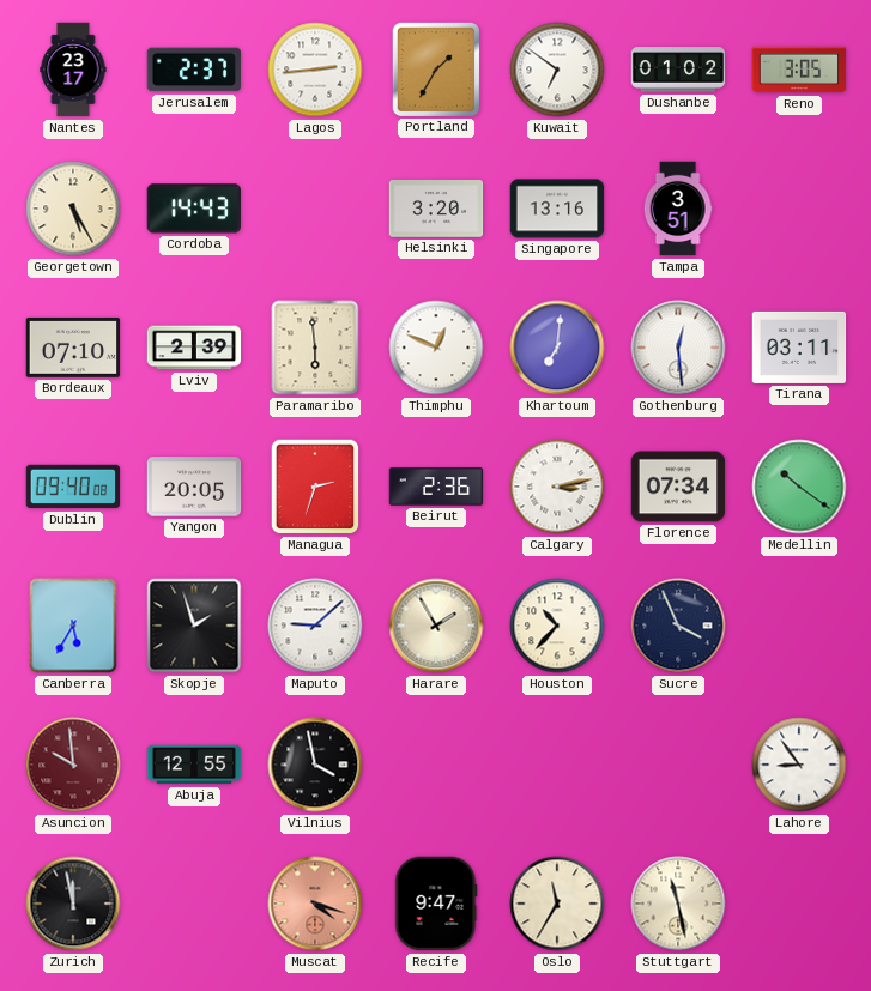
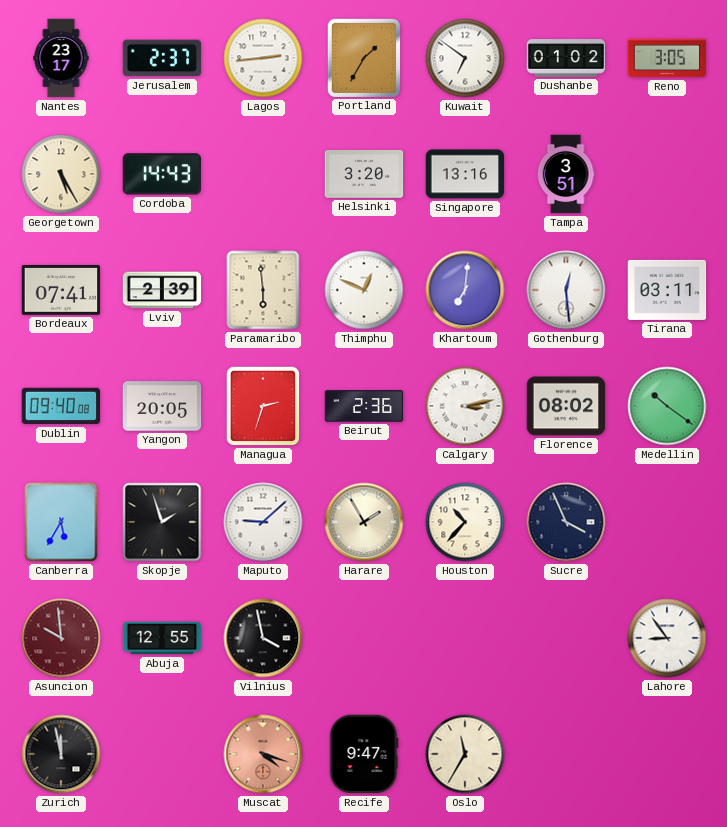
Bordeaux: 07:10 -> 07:41 (61, 290)
Florence: 07:34 -> 08:02 (566, 406)
Stuttgart: 11:28 -> none (678, 904)
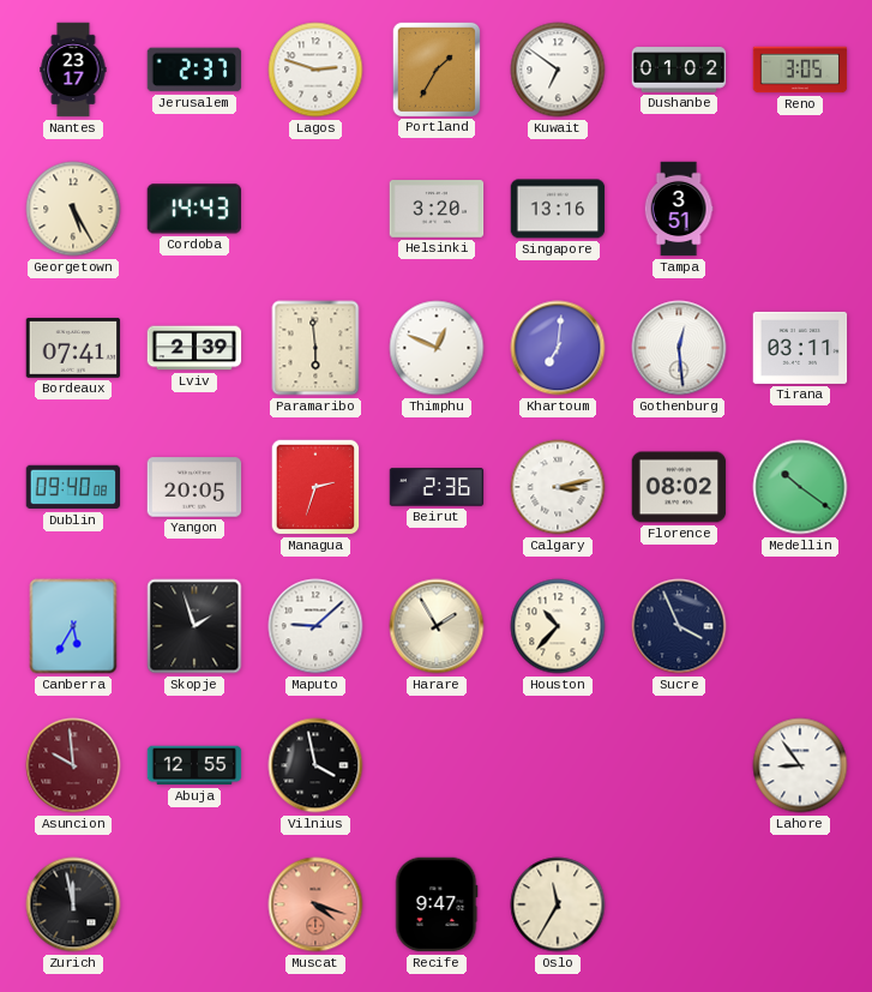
Lagos: 2:44 -> 2:48 (315, 70)
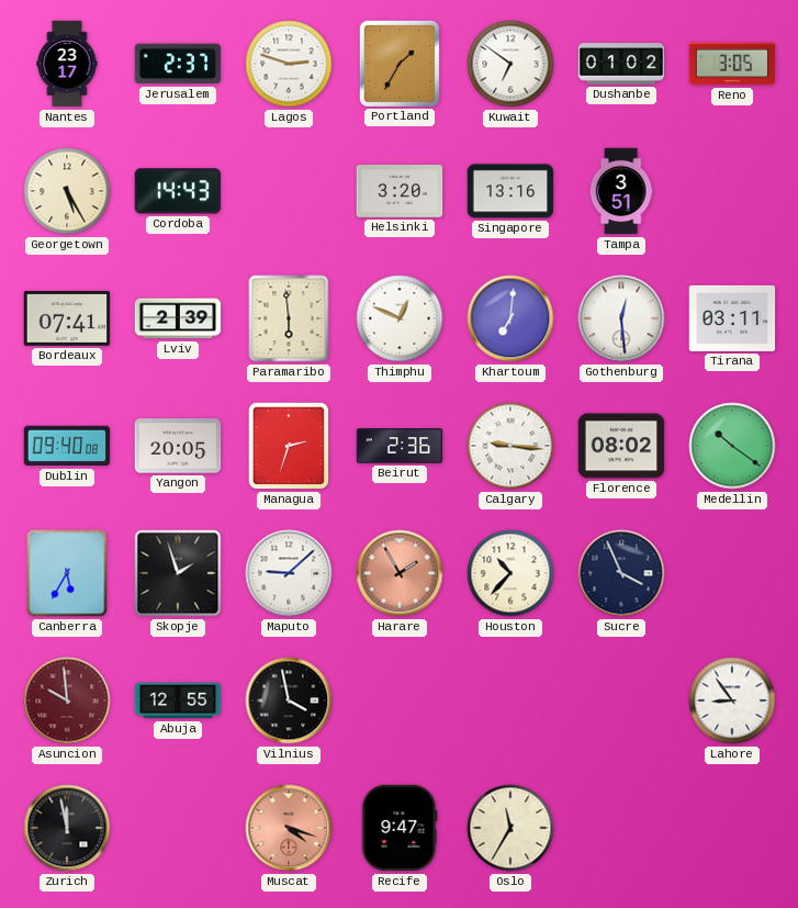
Calgary: 3:13 -> 9:16 (510, 446)
Harare dial: cream -> salmon (400, 573)
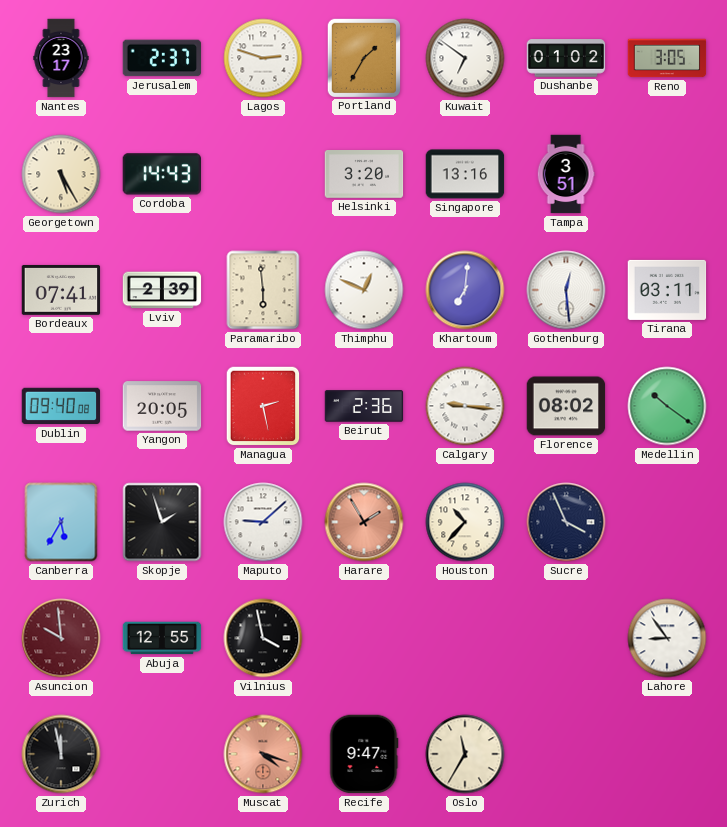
Managua: 2:33 -> 2:28 (263, 406)
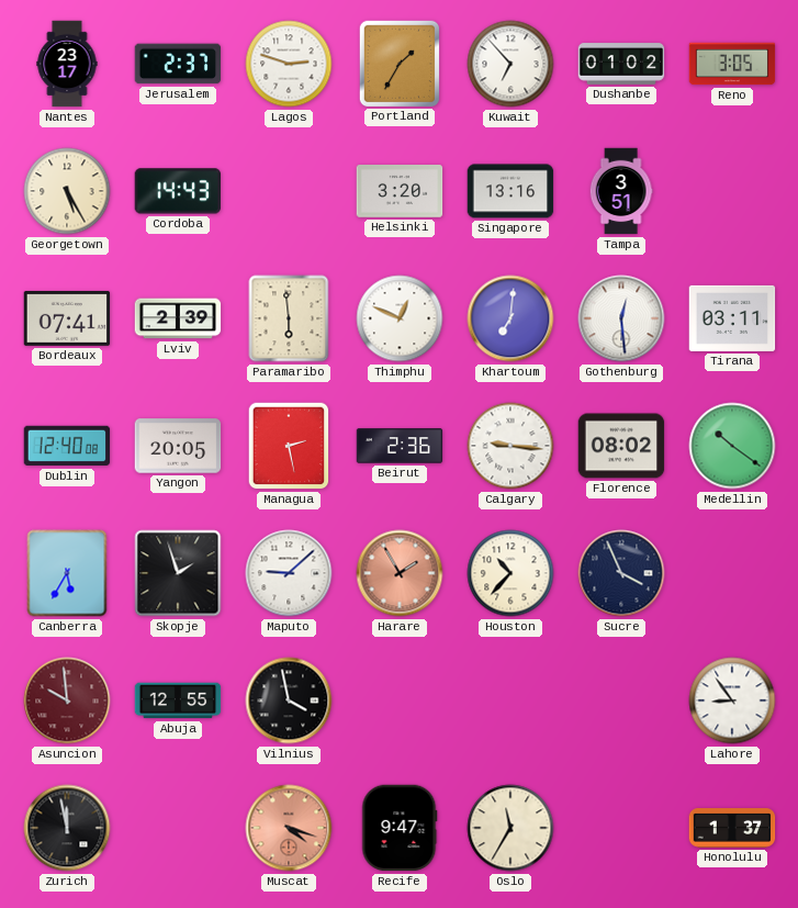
Kuwait: 6:51 -> 6:53 (510, 64)
Dublin: 09:40 -> 12:40 (67, 446)
Honolulu: none -> 1:37 (732, 828)
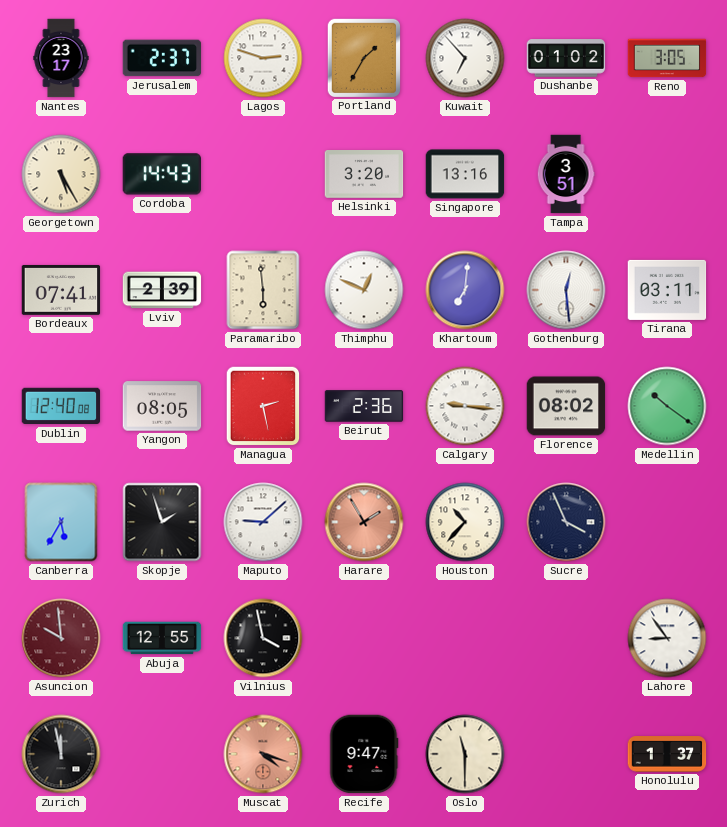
Yangon: 20:05 -> 08:05 (162, 406)
Oslo: 11:35 -> 11:30 (465, 754)
